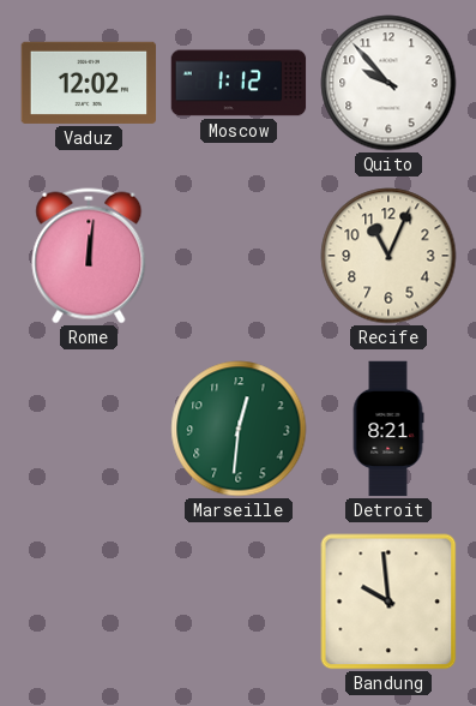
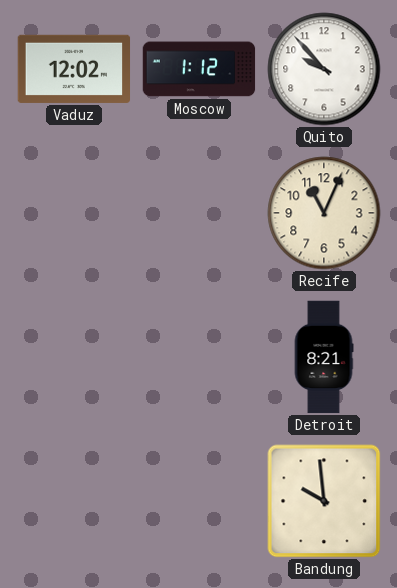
Rome: 12:01 -> none (89, 256)
Marseille: 12:31 -> none (239, 429)
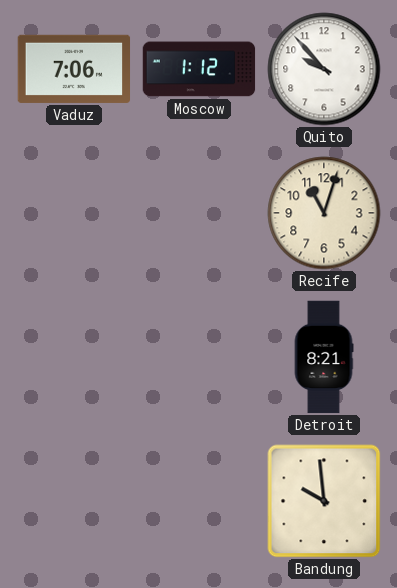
Vaduz: 12:02 -> 7:06 (74, 69)
Recife: 11:04 -> 11:03 (324, 213)
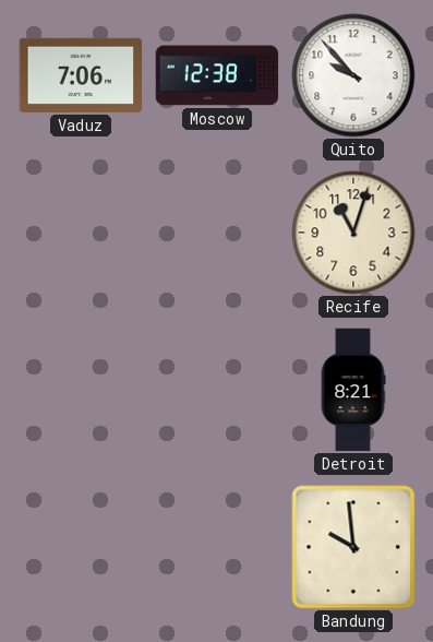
Moscow: 1:12 -> 12:38 (217, 75)
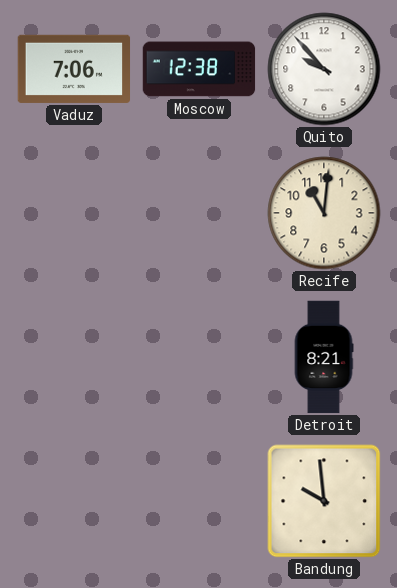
Recife: 11:03 -> 11:01 (324, 213)
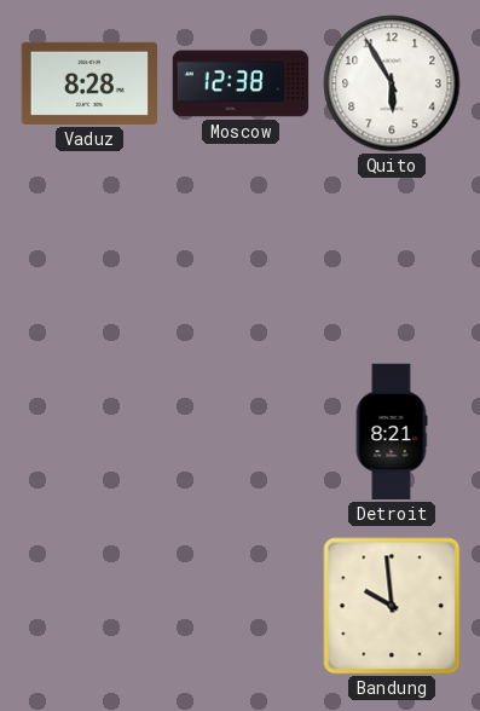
Vaduz: 7:06 -> 8:28 (89, 83)
Quito: 9:53 -> 5:55 (392, 83)
Recife: 11:01 -> none (324, 213)
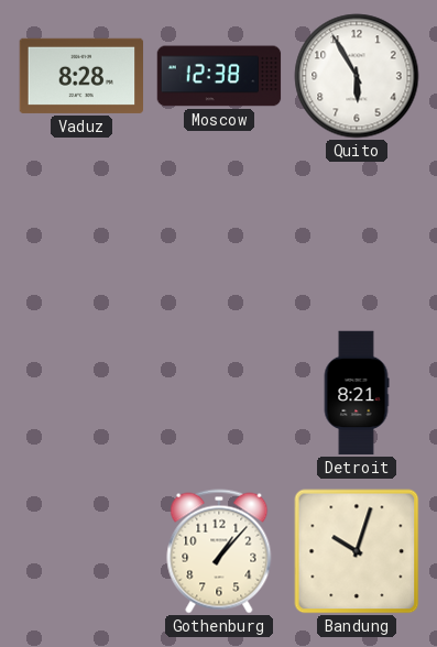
Gothenburg: none -> 1:07 (219, 551)
Bandung: 9:59 -> 10:03 (357, 551)
